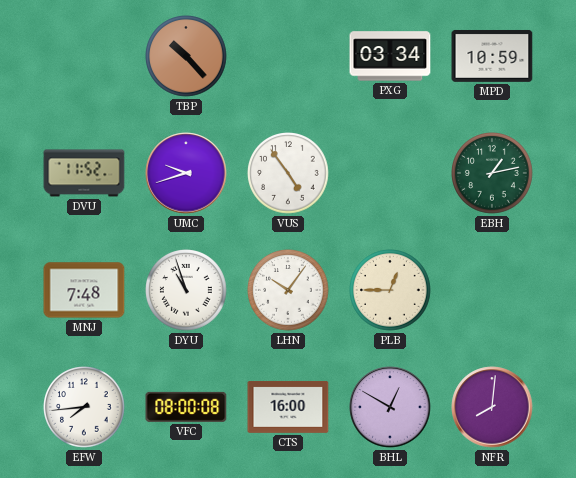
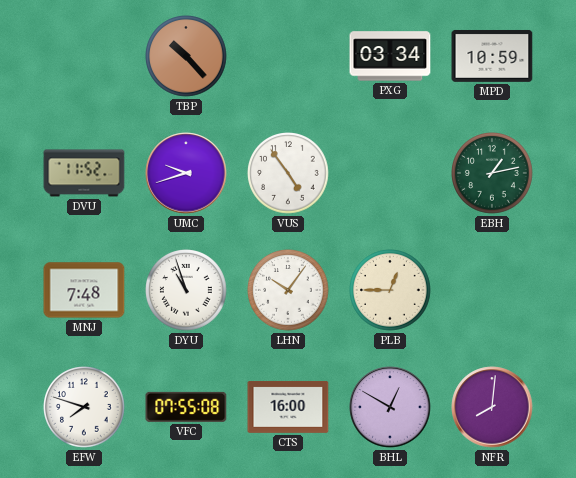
EFW: 7:44 -> 7:48 (84, 407)
VFC: 08:00 -> 07:55 (186, 407)
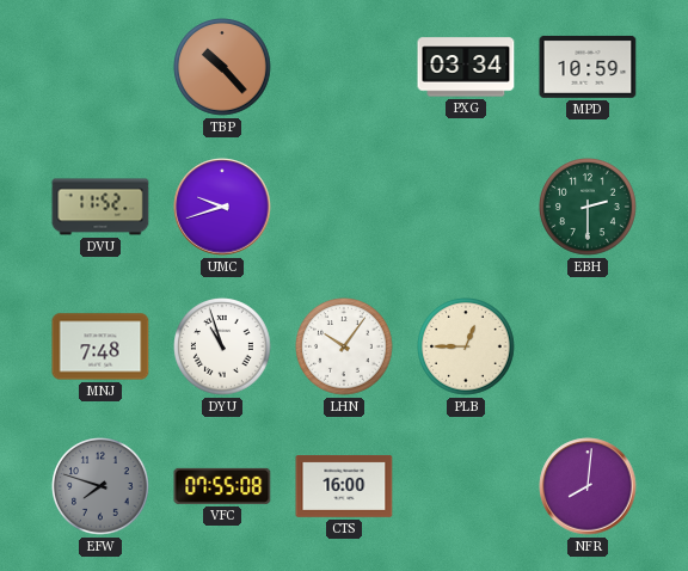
VUS: 4:54 -> none (288, 173)
EBH: 1:13 -> 2:30 (588, 207)
EFW dial: white -> grey (100, 486)
BHL: 12:50 -> none (390, 407)
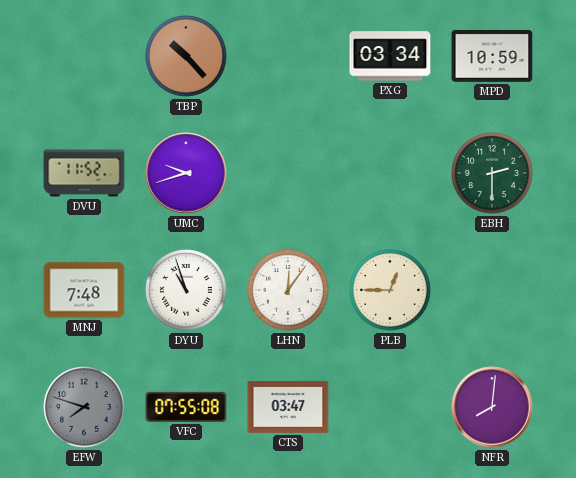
LHN: 10:06 -> 12:06 (288, 290)
CTS: 16:00 -> 03:47 (288, 407)
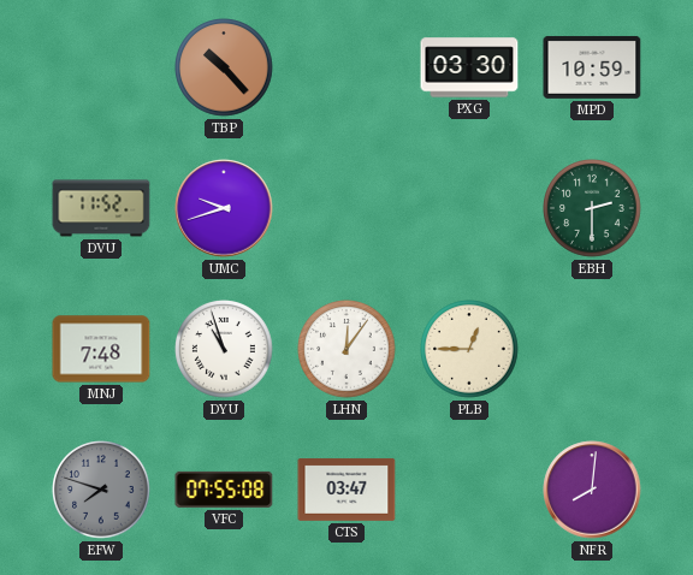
PXG: 03:34 -> 03:30 (469, 67)
